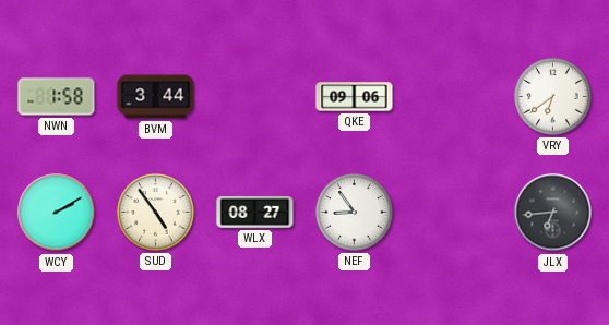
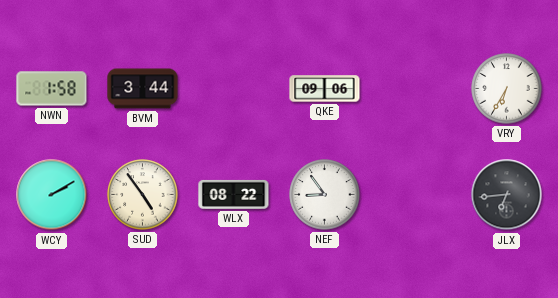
VRY: 6:39 -> 6:35 (507, 89)
WLX: 08:27 -> 08:22 (234, 194)
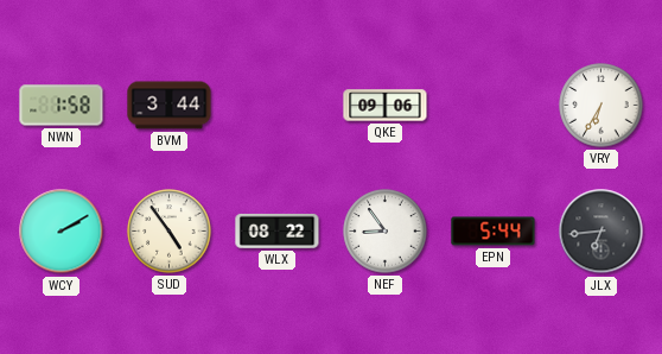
EPN: none -> 5:44 (494, 232)
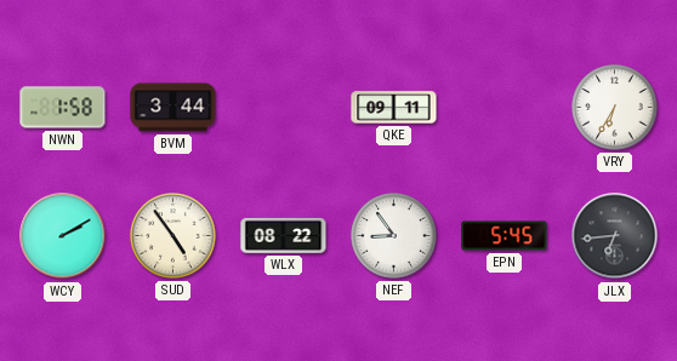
QKE: 09:06 -> 09:11 (394, 108)
EPN: 5:44 -> 5:45 (505, 236)
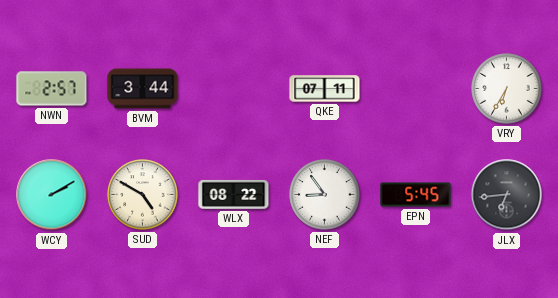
NWN: 1:58 -> 2:57 (52, 89)
QKE: 09:11 -> 07:11 (325, 89)
SUD: 4:54 -> 4:50 (143, 195)
